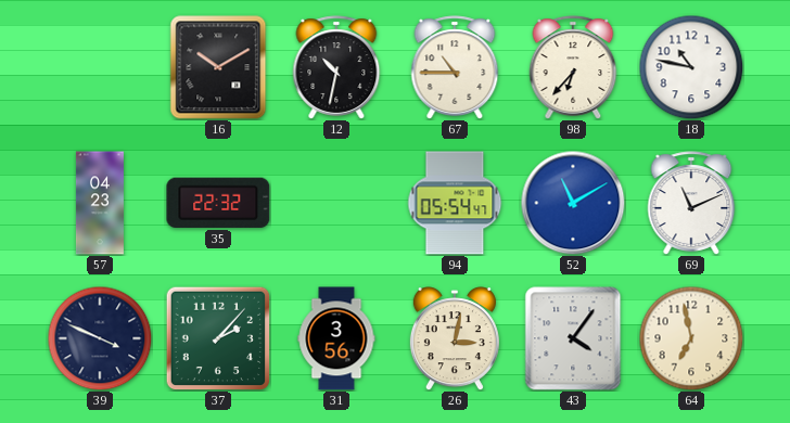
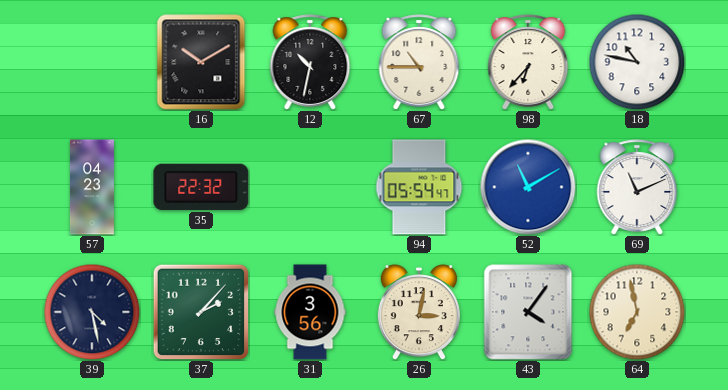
39: 3:49 -> 4:28 (92, 312)
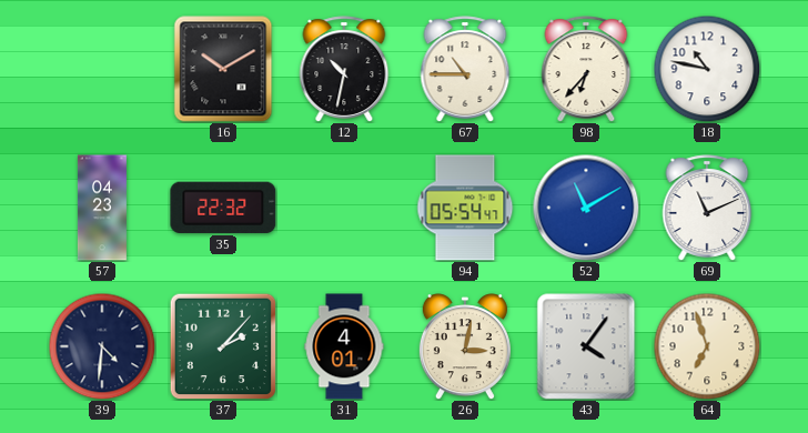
39: 4:28 -> 4:31 (102, 346)
31: 3:56 -> 4:01 (344, 346)
64: 6:58 -> 6:57 (707, 346)
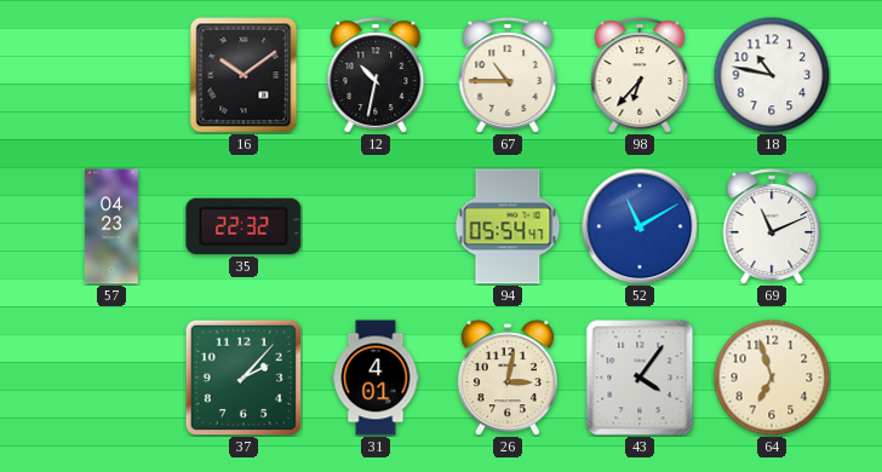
16: 10:10 -> 10:09 (244, 75)
39: 4:31 -> none (102, 346)
